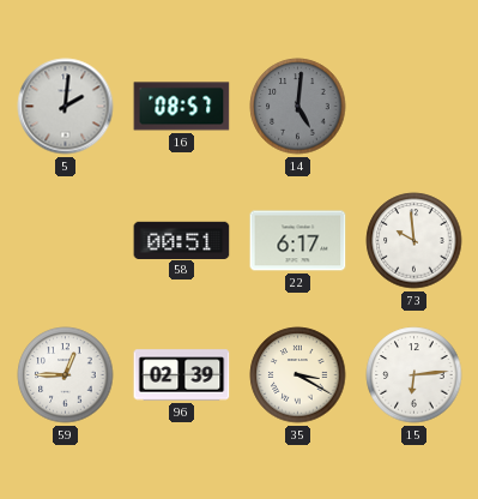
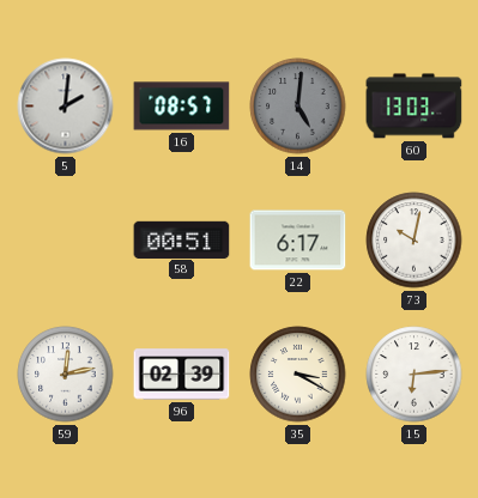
60: none -> 13:03 (415, 107)
73: 9:59 -> 10:02 (415, 241)
59: 12:45 -> 12:13 (66, 375)
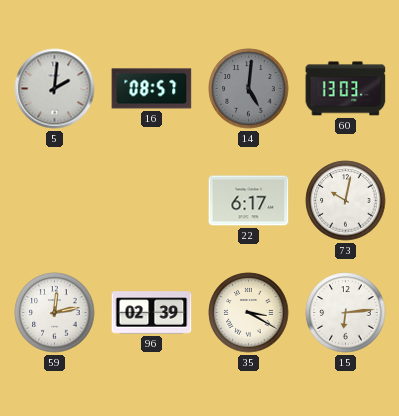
58: 00:51 -> none (182, 239)
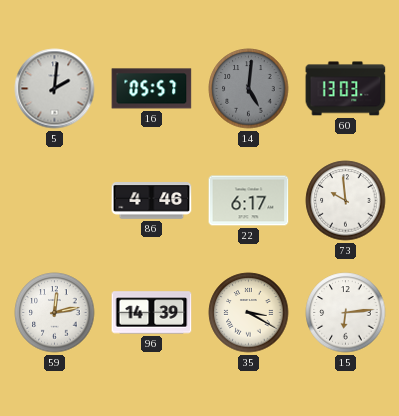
16: 08:57 -> 05:57 (152, 89)
86: none -> 4:46 (152, 201)
73: 10:02 -> 9:59 (346, 201)
96: 02:39 -> 14:39 (152, 313)
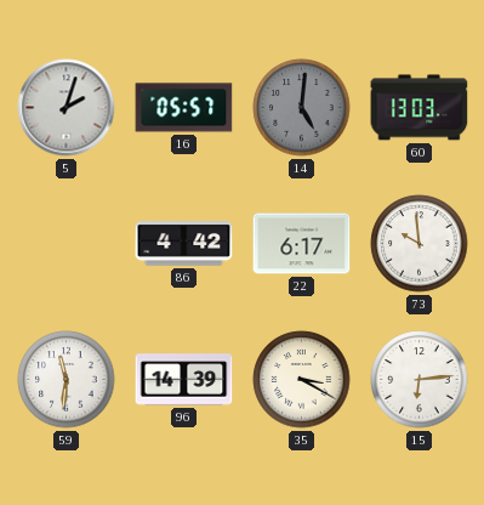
5: 2:01 -> 2:03 (67, 108)
86: 4:46 -> 4:42 (184, 244)
59: 12:13 -> 11:31 (67, 380)
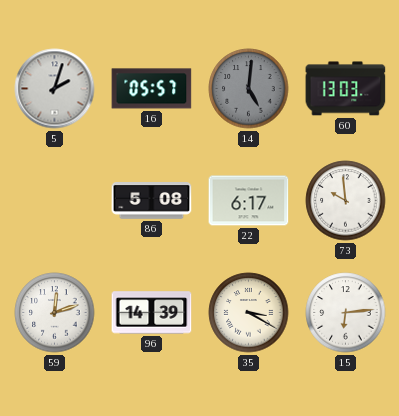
86: 4:42 -> 5:08 (152, 201)
59: 11:31 -> 12:12 (55, 313)
